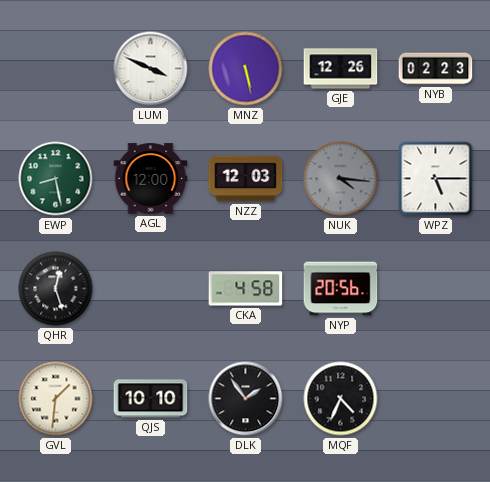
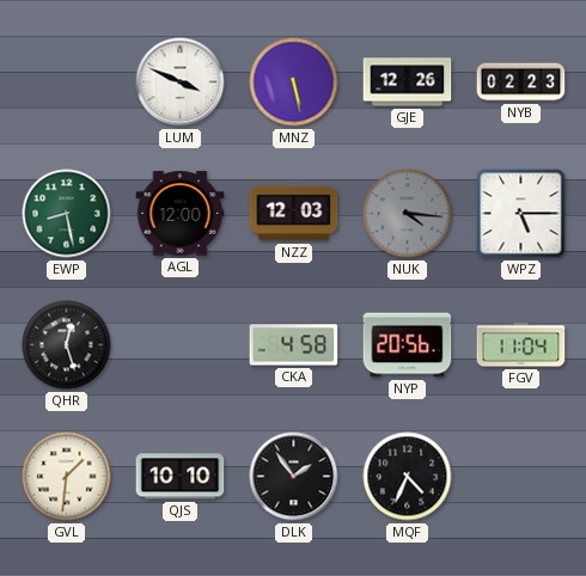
FGV: none -> 11:04 (521, 345)
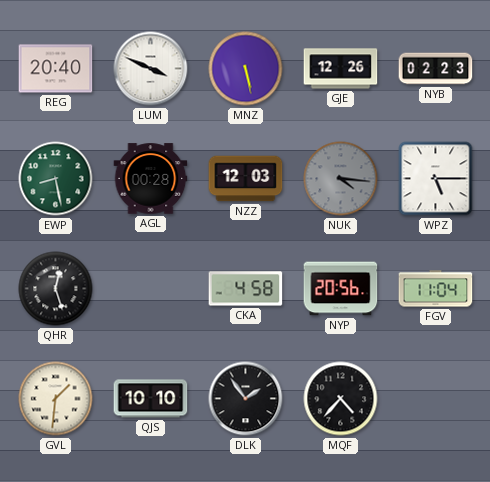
REG: none -> 20:40 (56, 69)
AGL: 12:00 -> 00:28 (151, 179)
MQF: 4:34 -> 4:37 (341, 399)
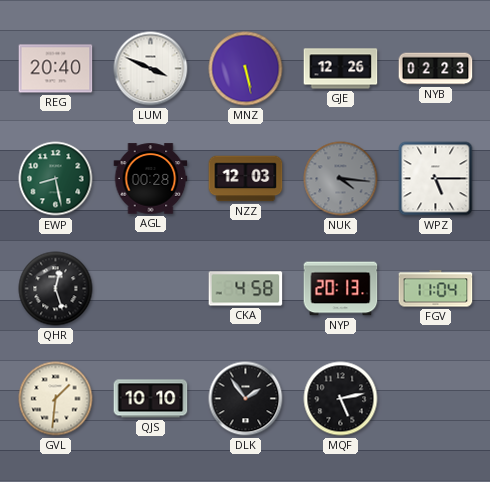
NYP: 20:56 -> 20:13 (341, 289)
MQF: 4:37 -> 5:13 (341, 399)
